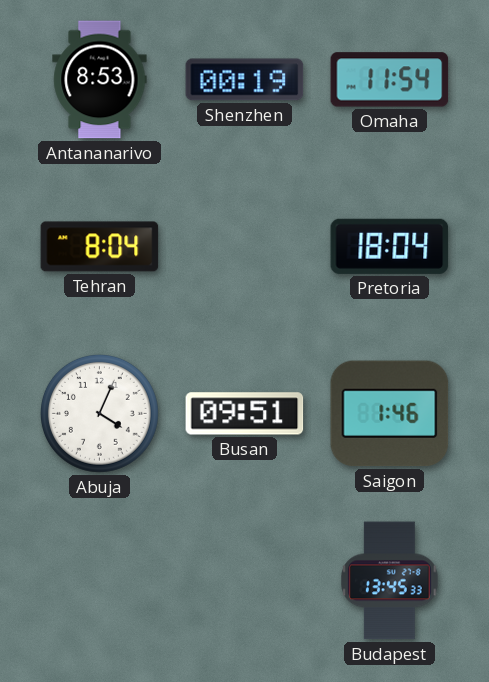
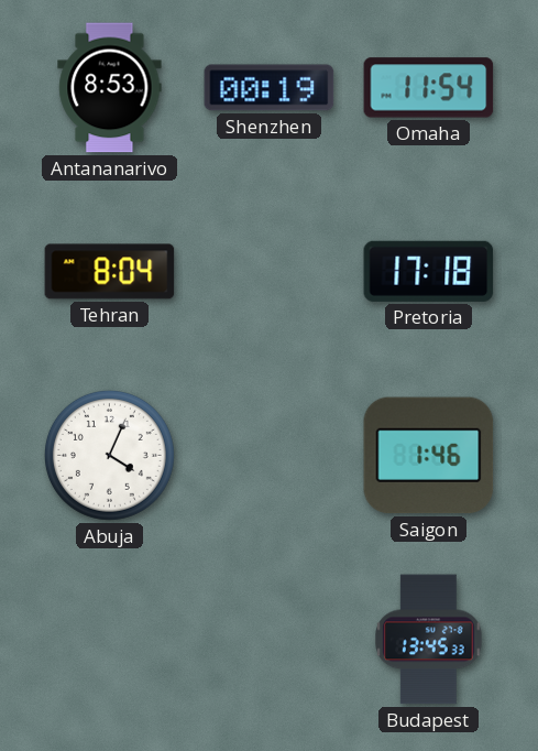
Pretoria: 18:04 -> 17:18 (429, 271)
Busan: 09:51 -> none (245, 414)
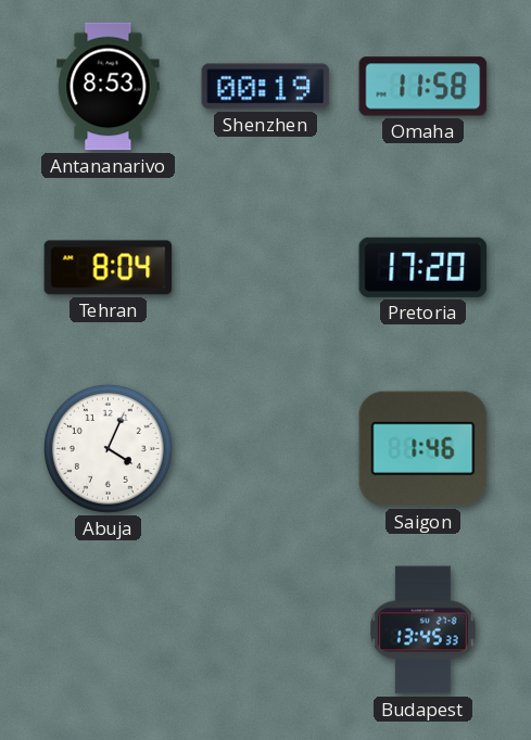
Omaha: 11:54 -> 11:58 (423, 87)
Pretoria: 17:18 -> 17:20 (423, 267)
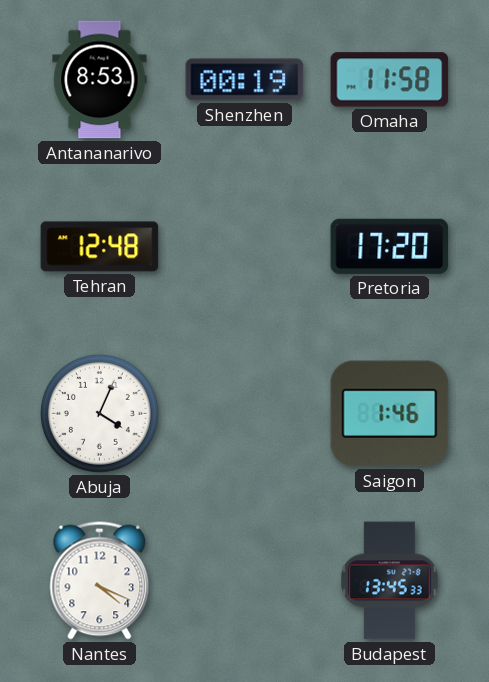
Tehran: 8:04 -> 12:48 (100, 247)
Nantes: none -> 4:19 (100, 581)
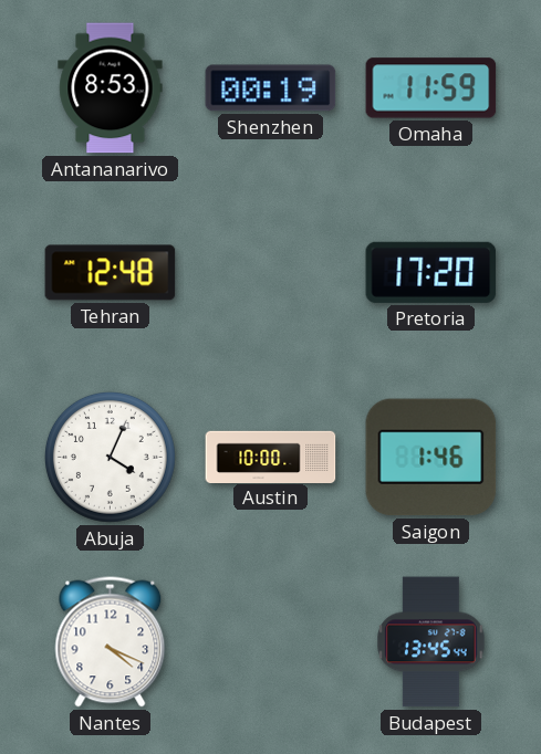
Omaha: 11:58 -> 11:59 (431, 88)
Austin: none -> 10:00 (271, 457)
Budapest: 13:45:33 -> 13:45:44 (431, 642)
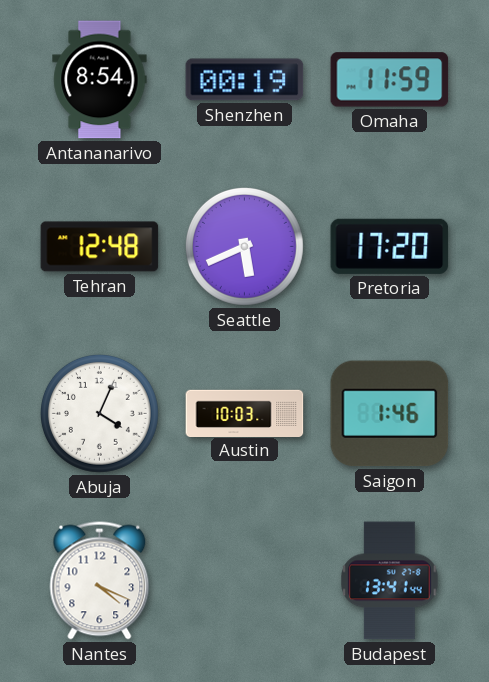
Antananarivo: 8:53 -> 8:54 (100, 80)
Seattle: none -> 5:41 (244, 246)
Austin: 10:00 -> 10:03 (245, 413)
Budapest: 13:45 -> 13:41 (390, 581)
